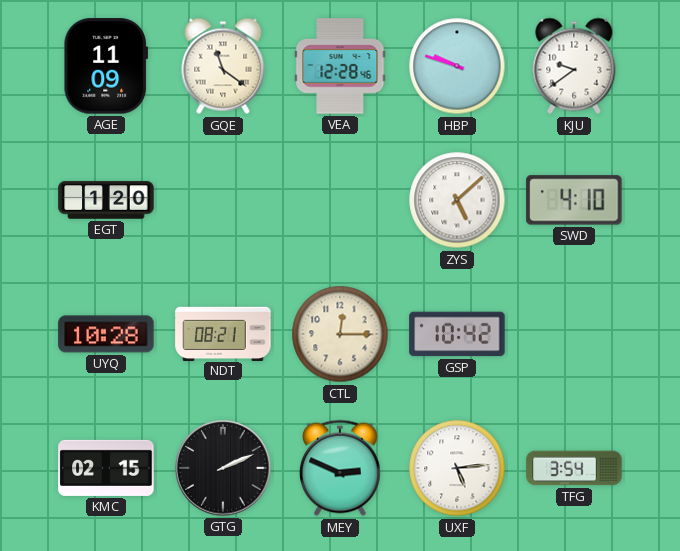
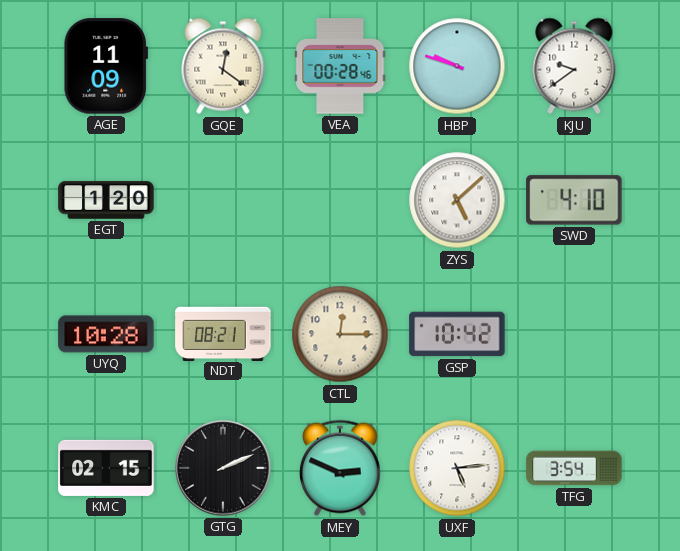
GQE: 11:21 -> 12:21 (223, 66)
VEA: 12:28 -> 00:28 (340, 66)
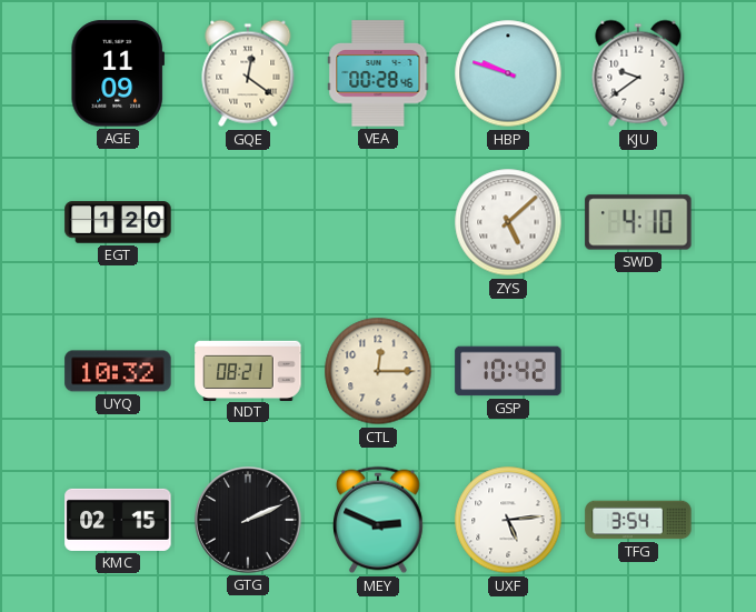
UYQ: 10:28 -> 10:32 (118, 371)
